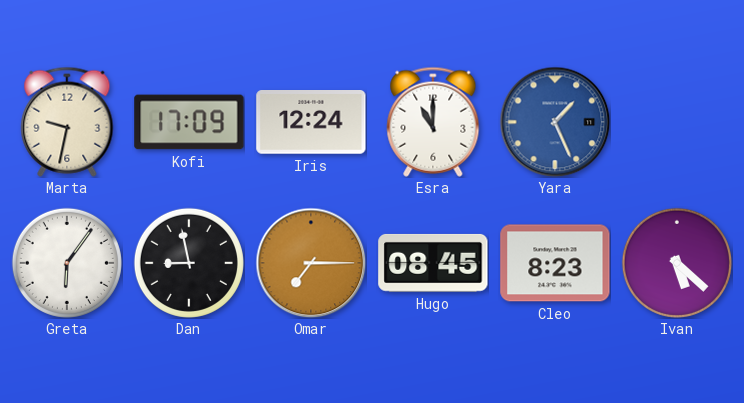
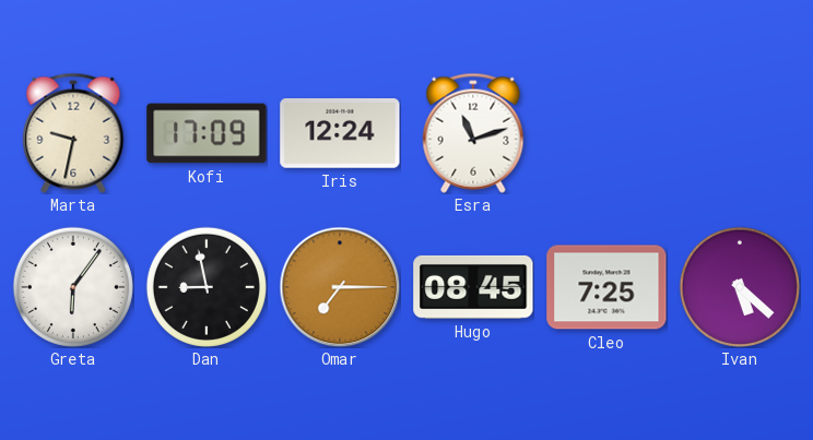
Esra: 11:00 -> 11:12 (473, 133)
Yara: 1:26 -> none (555, 122)
Cleo: 8:23 -> 7:25 (606, 287)
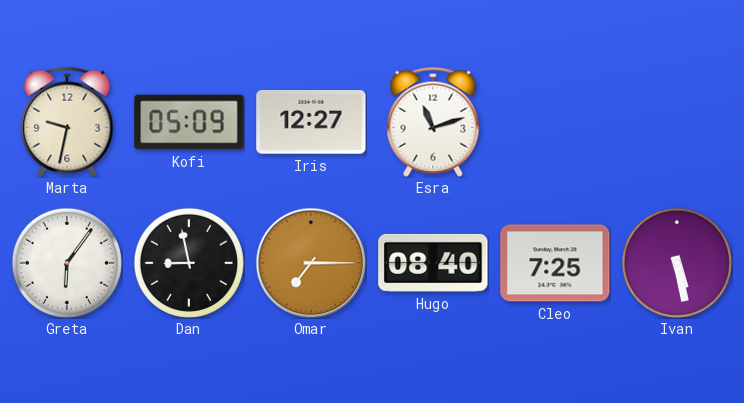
Kofi: 17:09 -> 05:09 (189, 122)
Iris: 12:24 -> 12:27 (311, 123)
Hugo: 08:45 -> 08:40 (433, 263)
Ivan: 5:22 -> 5:28 (677, 263)
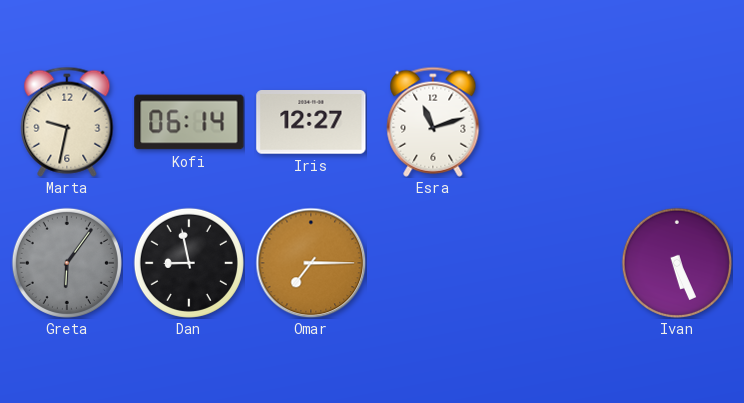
Kofi: 05:09 -> 06:14 (189, 122)
Greta dial: white -> grey (67, 263)
Hugo: 08:40 -> none (433, 263)
Cleo: 7:25 -> none (555, 263)
Ivan: 5:28 -> 5:26 (677, 263)
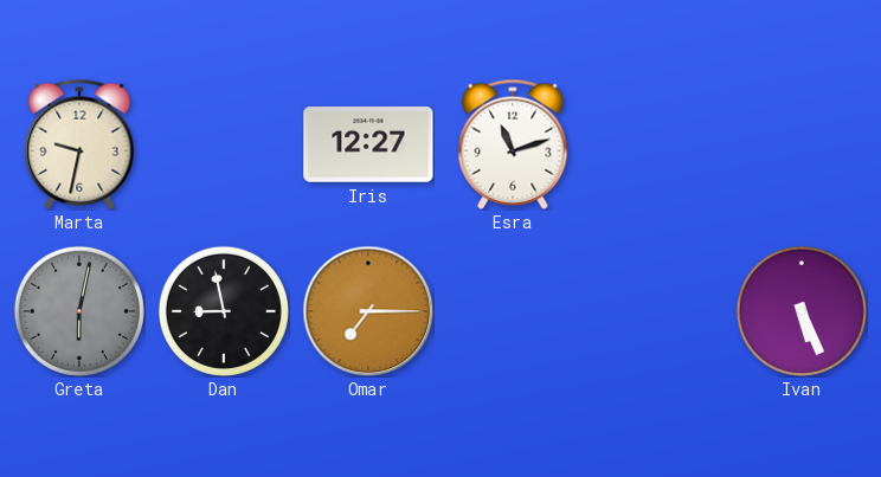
Kofi: 06:14 -> none (189, 122)
Greta: 6:06 -> 6:02 (79, 311)
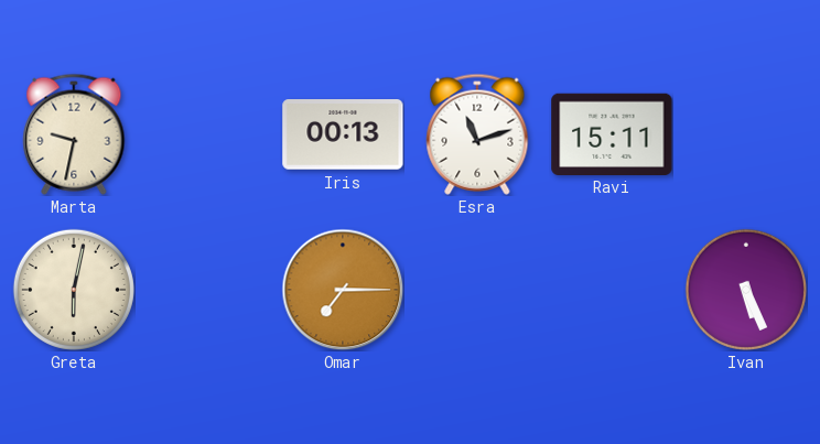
Iris: 12:27 -> 00:13 (343, 136)
Ravi: none -> 15:11 (612, 133)
Greta dial: grey -> cream (74, 290)
Dan: 8:58 -> none (224, 311)
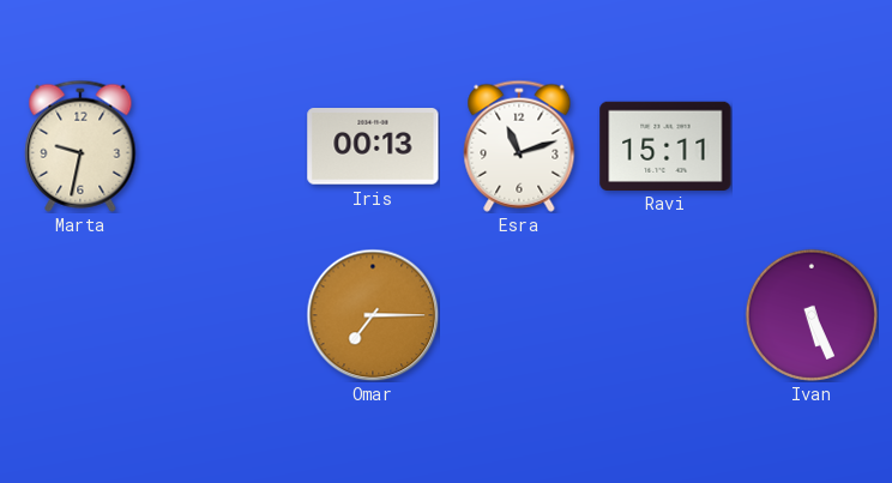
Greta: 6:02 -> none (74, 290)
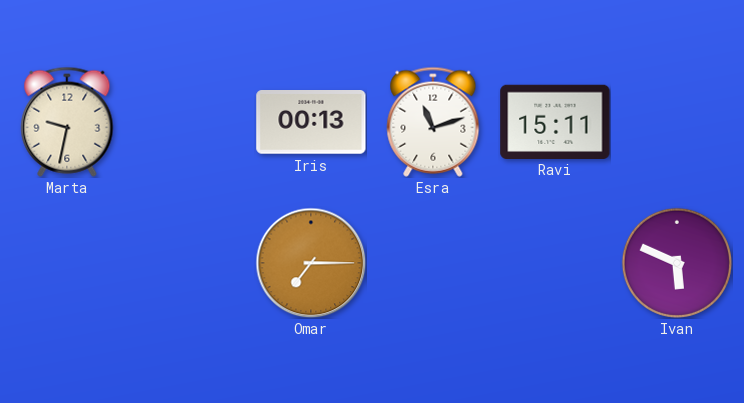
Ivan: 5:26 -> 5:49 (677, 263)
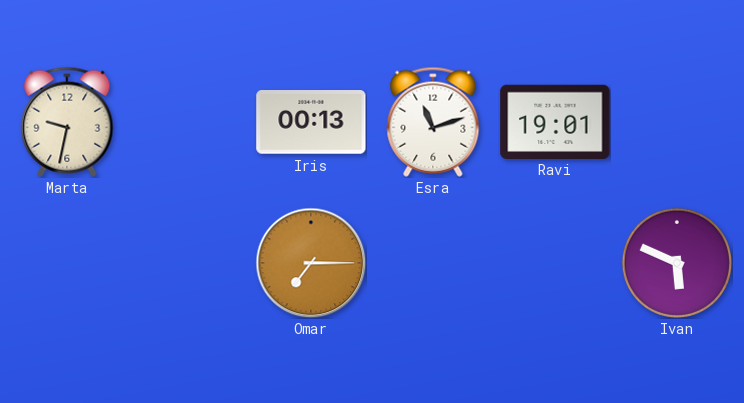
Ravi: 15:11 -> 19:01 (555, 121)
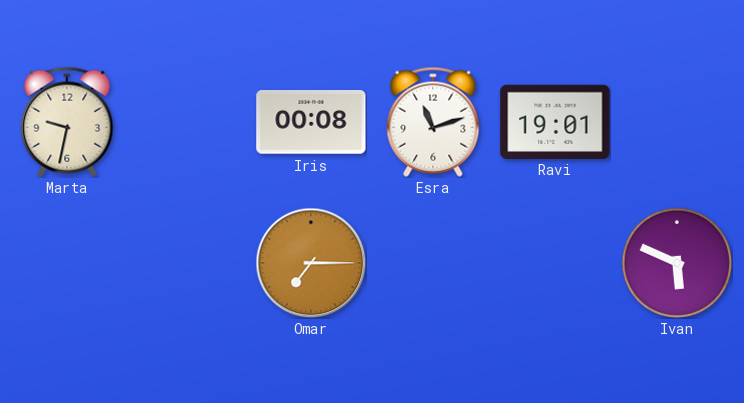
Iris: 00:13 -> 00:08 (311, 123)
